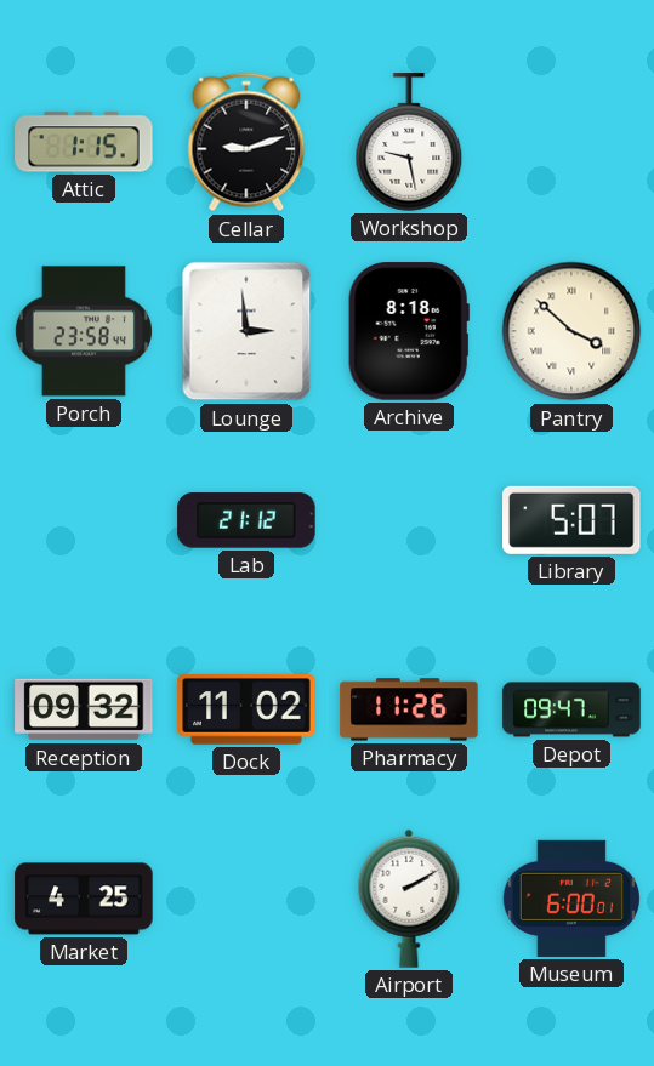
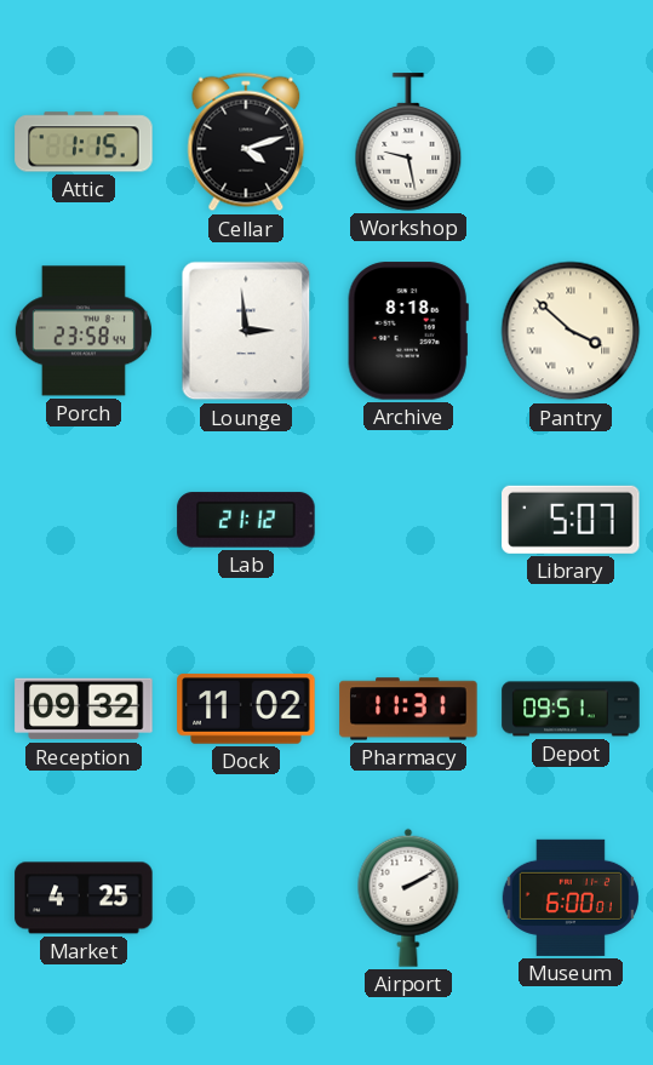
Cellar: 9:12 -> 4:12 (246, 142)
Pharmacy: 11:26 -> 11:31 (408, 709)
Depot: 09:47 -> 09:51 (571, 709)
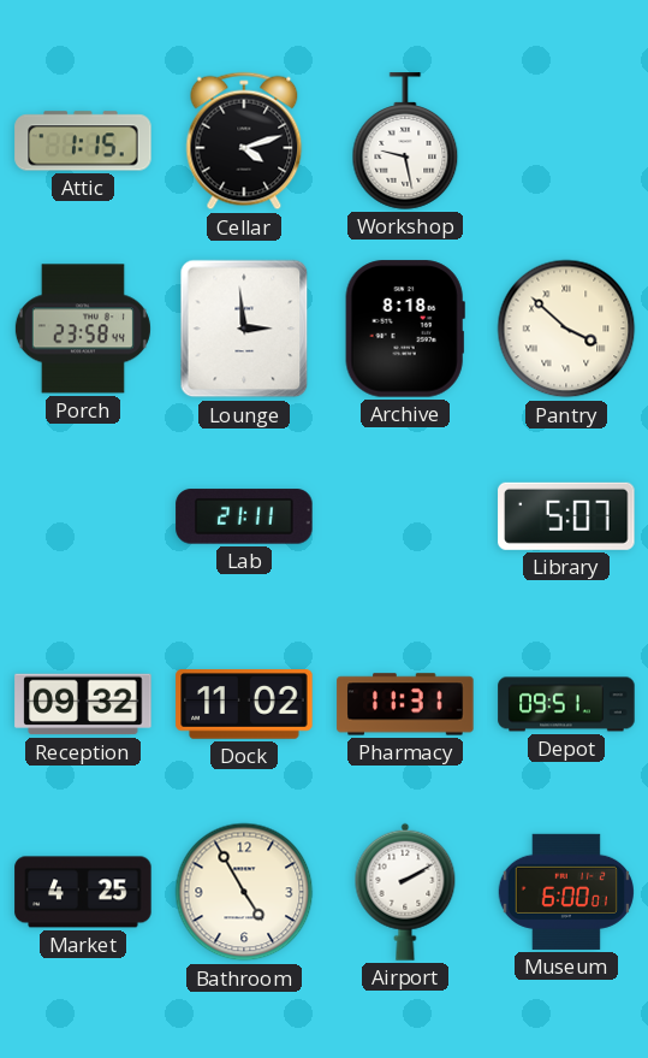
Lab: 21:12 -> 21:11 (244, 516)
Bathroom: none -> 4:55 (244, 892)
